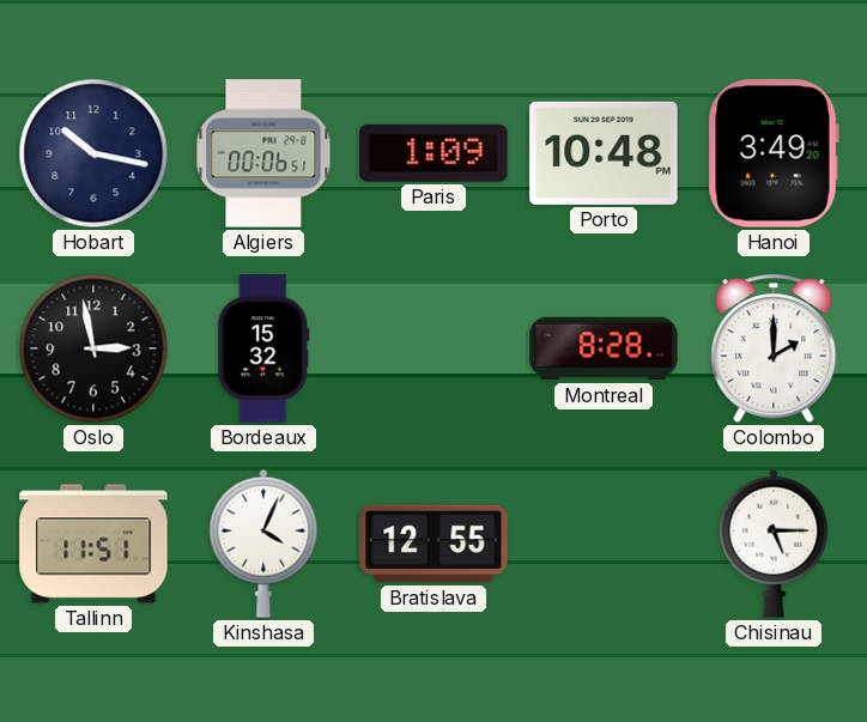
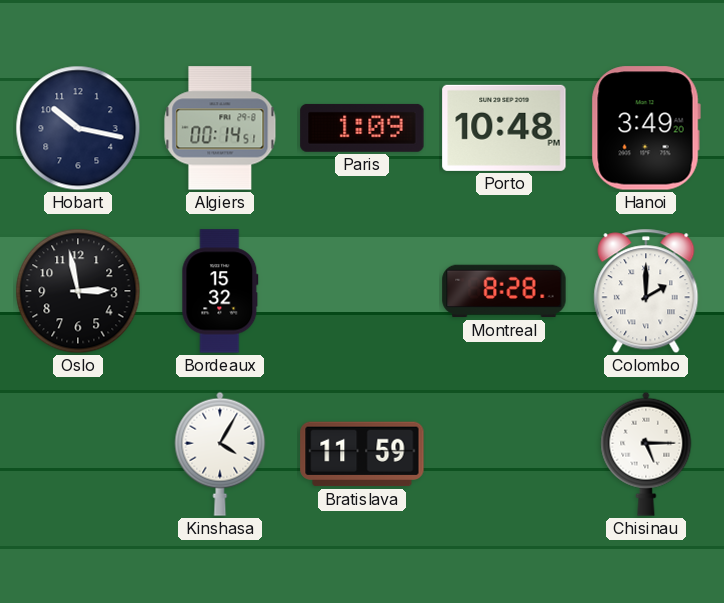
Algiers: 00:06 -> 00:14 (220, 128)
Tallinn: 11:51 -> none (93, 544)
Kinshasa: 4:04 -> 4:05 (220, 454)
Bratislava: 12:55 -> 11:59 (362, 454)
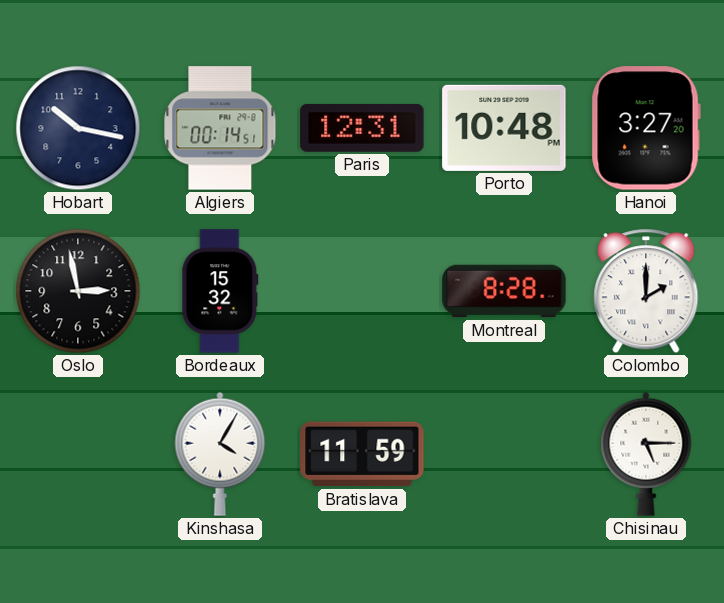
Paris: 1:09 -> 12:31 (362, 128)
Hanoi: 3:49 -> 3:27 (646, 128)
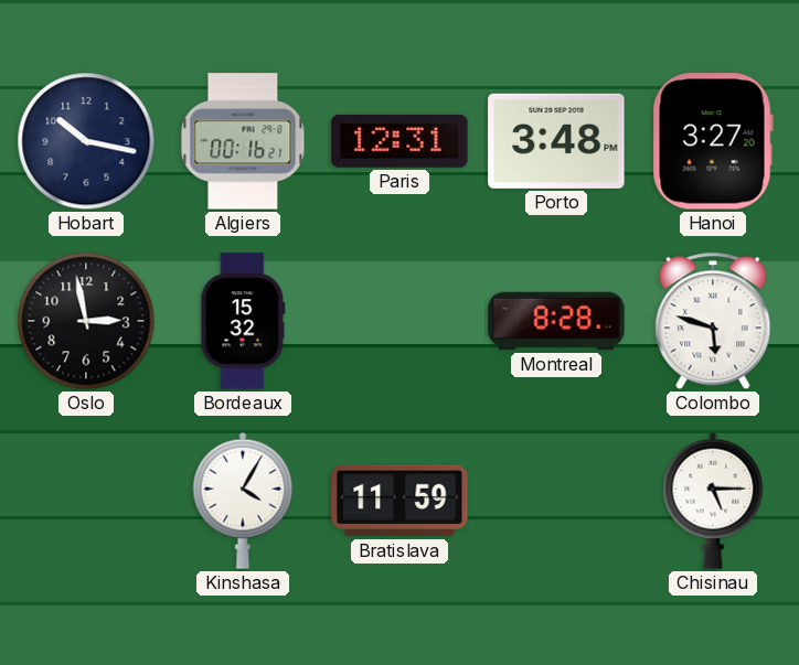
Algiers: 00:14 -> 00:16 (243, 141)
Porto: 10:48 -> 3:48 (556, 141)
Colombo: 2:00 -> 5:48 (713, 321)
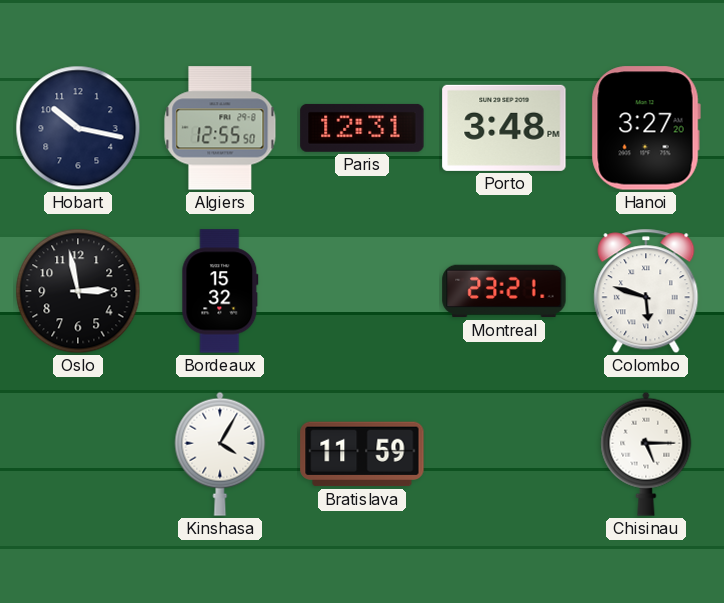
Algiers: 00:16 -> 12:55 (220, 128)
Montreal: 8:28 -> 23:21 (504, 291)
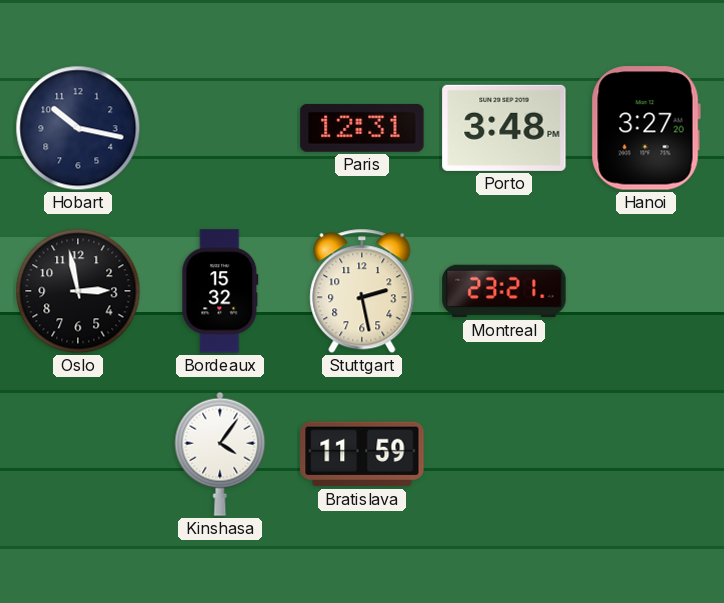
Algiers: 12:55 -> none (220, 128)
Stuttgart: none -> 2:28 (362, 291)
Colombo: 5:48 -> none (646, 291)
Kinshasa: 4:05 -> 4:06 (220, 454)
Chisinau: 5:15 -> none (646, 454)
